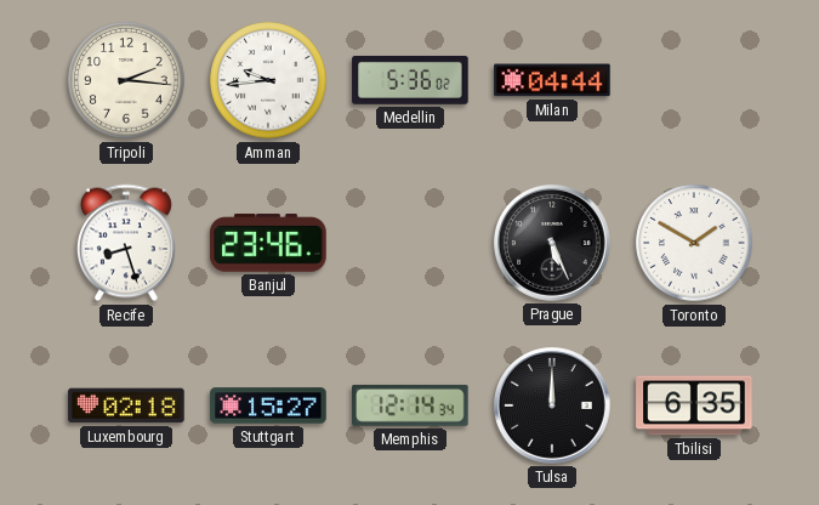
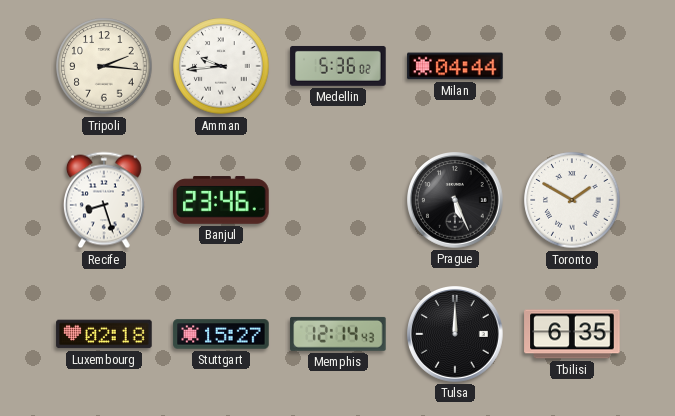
Memphis: 12:14:34 -> 12:14:43 (338, 334)
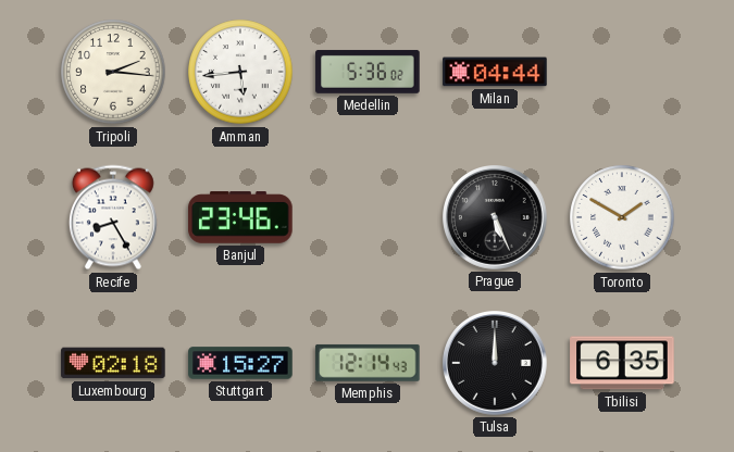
Amman: 9:44 -> 5:44 (240, 72)
Recife: 8:27 -> 8:25 (113, 217)
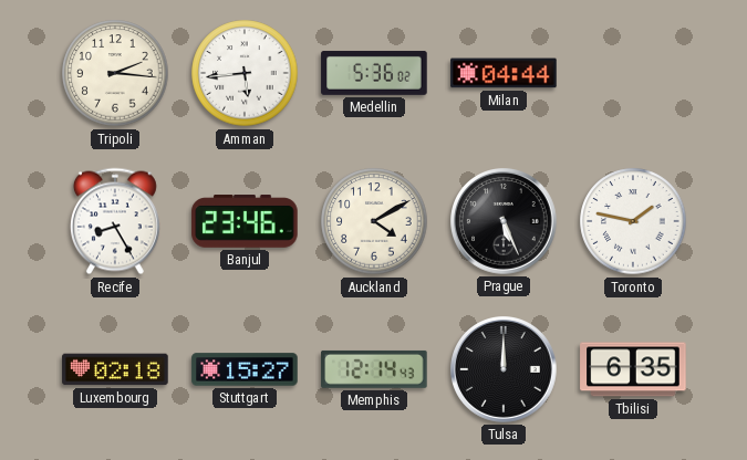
Auckland: none -> 4:10 (374, 221)
Toronto: 1:50 -> 1:47 (633, 221)
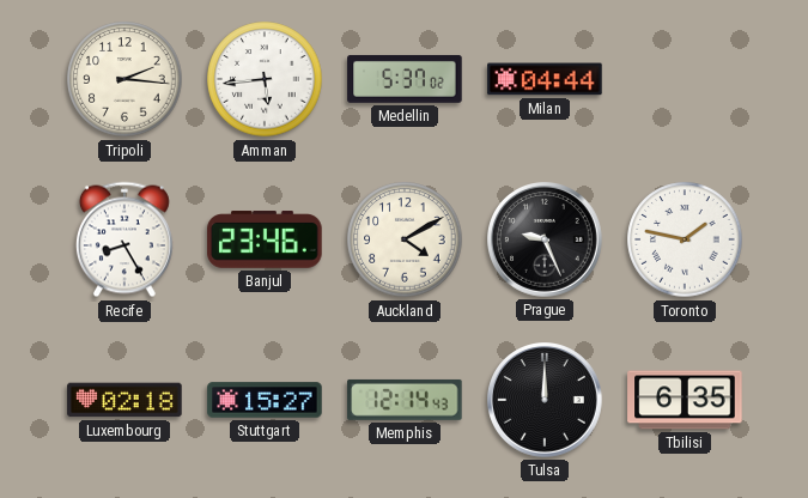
Medellin: 5:36 -> 5:37 (405, 79)
Prague: 5:26 -> 9:26 (546, 241)
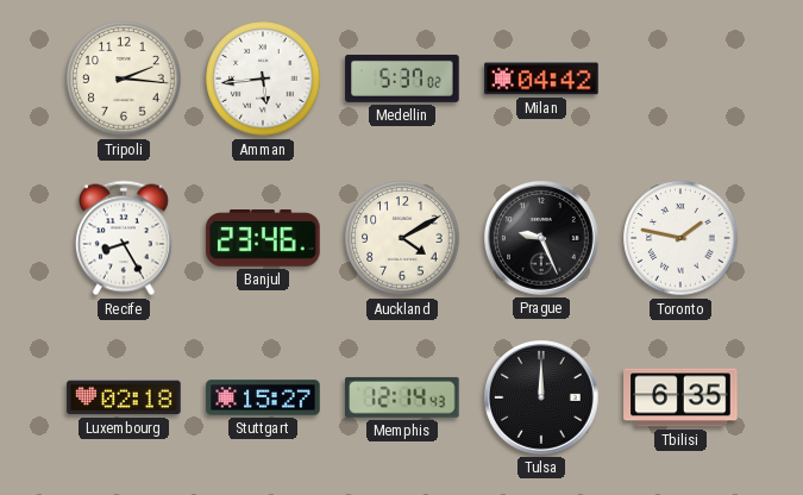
Milan: 04:44 -> 04:42 (541, 79)
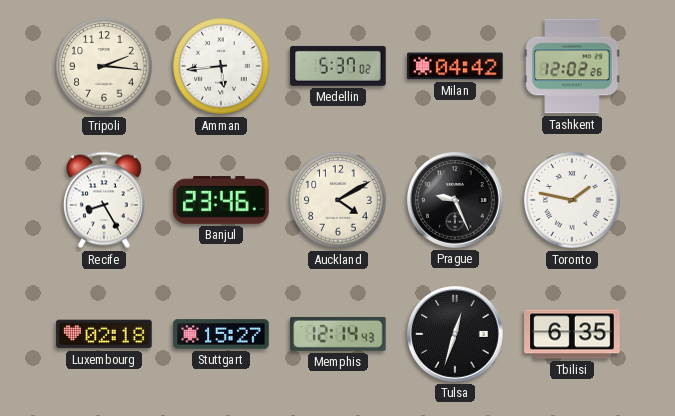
Tashkent: none -> 12:02 (572, 66)
Tulsa: 12:00 -> 12:33 (456, 335)
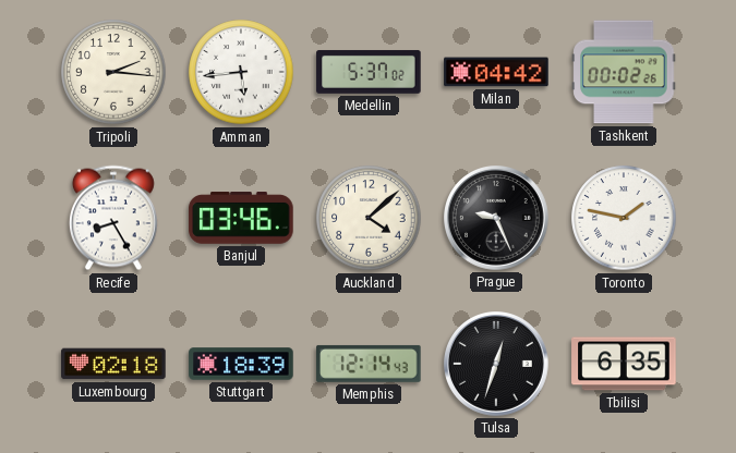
Tashkent: 12:02 -> 00:02 (624, 72)
Banjul: 23:46 -> 03:46 (241, 218)
Auckland: 4:10 -> 4:08 (369, 218)
Stuttgart: 15:27 -> 18:39 (241, 364)
